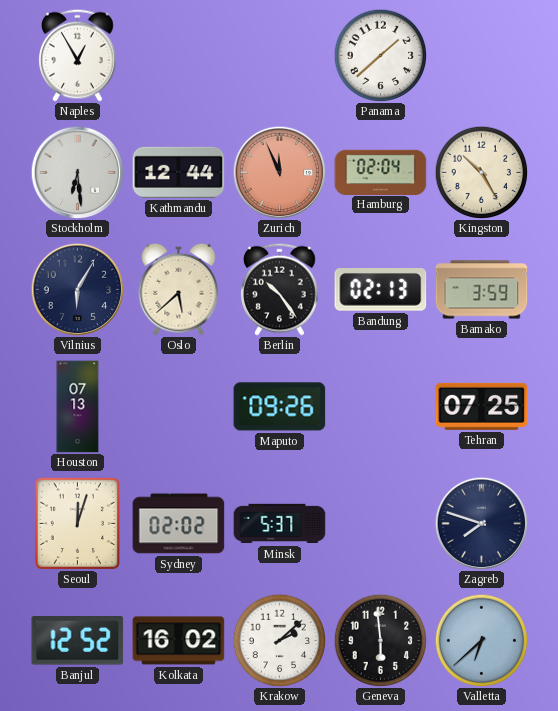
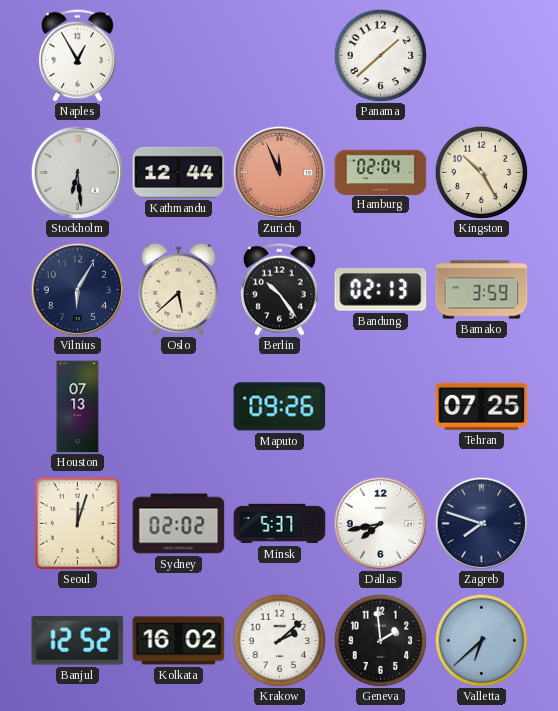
Dallas: none -> 7:43 (380, 523)
Geneva: 5:59 -> 1:59 (380, 640)
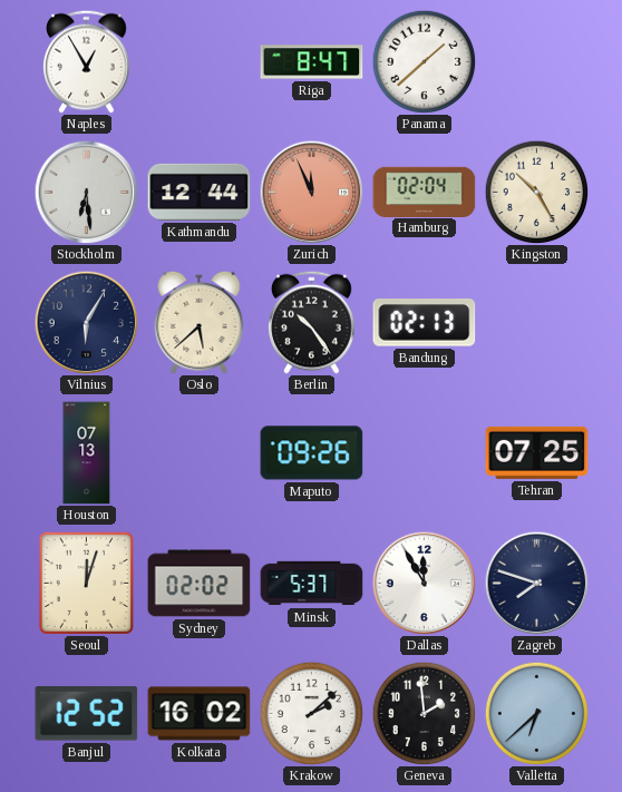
Riga: none -> 8:47 (312, 62)
Bamako: 3:59 -> none (482, 290)
Dallas: 7:43 -> 11:55 (424, 583)
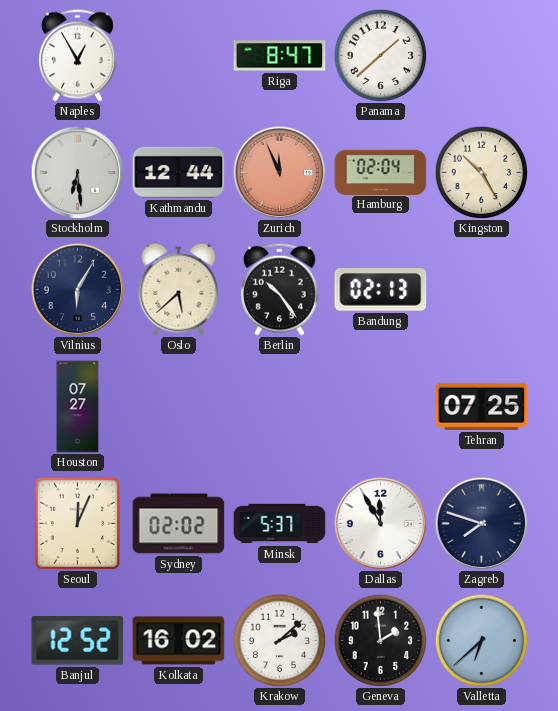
Houston: 07:13 -> 07:27 (78, 407)
Maputo: 09:26 -> none (312, 453)
Seoul: 12:03 -> 12:04 (77, 523)
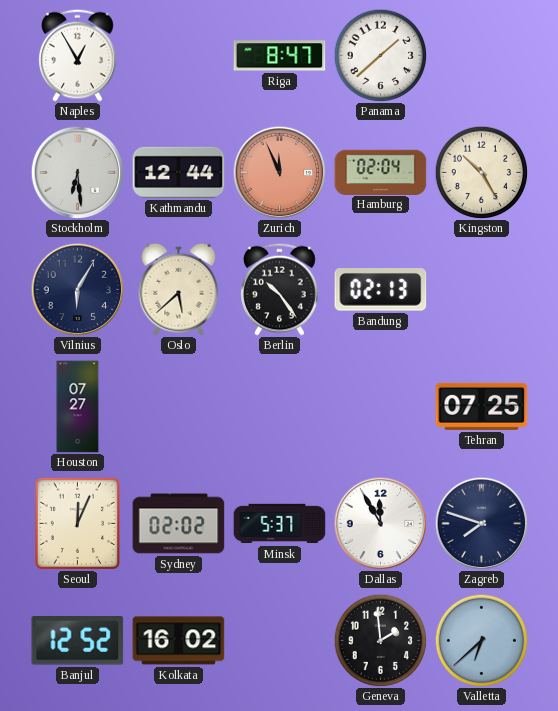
Krakow: 2:08 -> none (279, 640)
